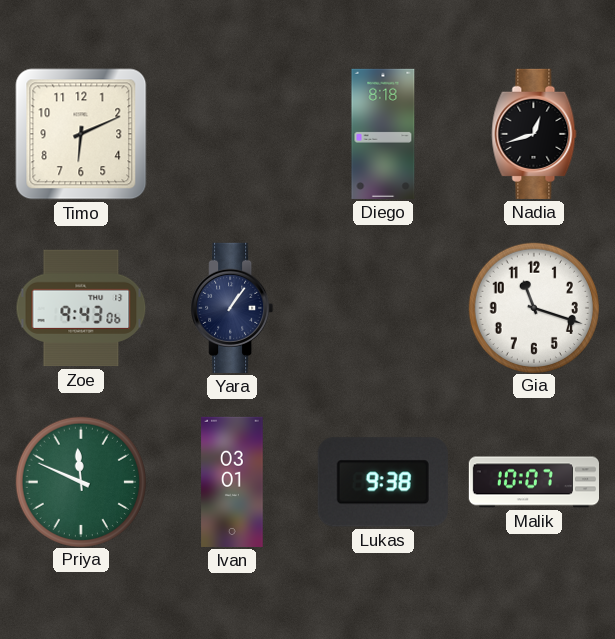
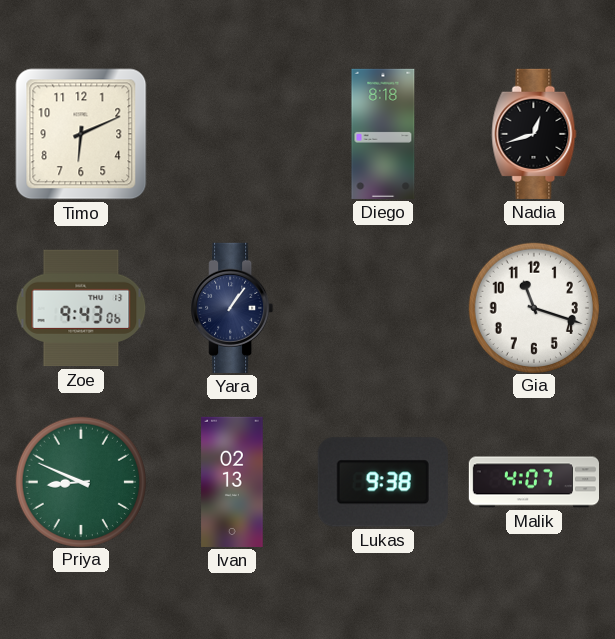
Priya: 11:49 -> 8:49 (80, 481)
Ivan: 03:01 -> 02:13 (232, 482)
Malik: 10:07 -> 4:07 (533, 482)
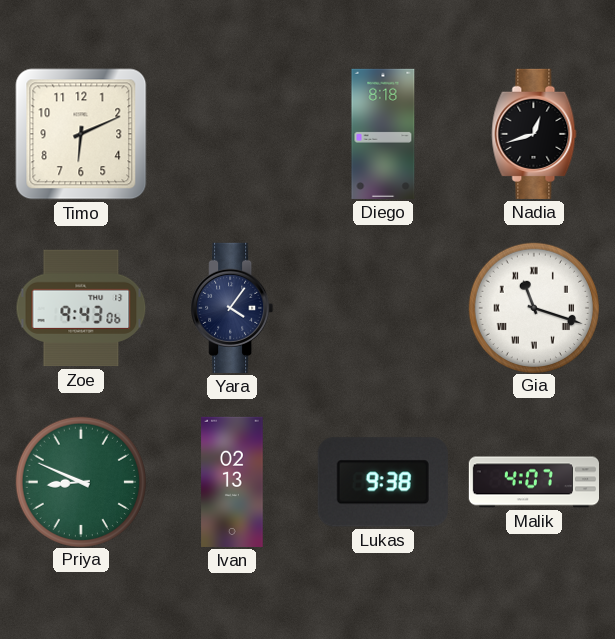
Yara: 1:06 -> 4:06 (232, 308)
Gia numerals: Arabic -> Roman (533, 307)
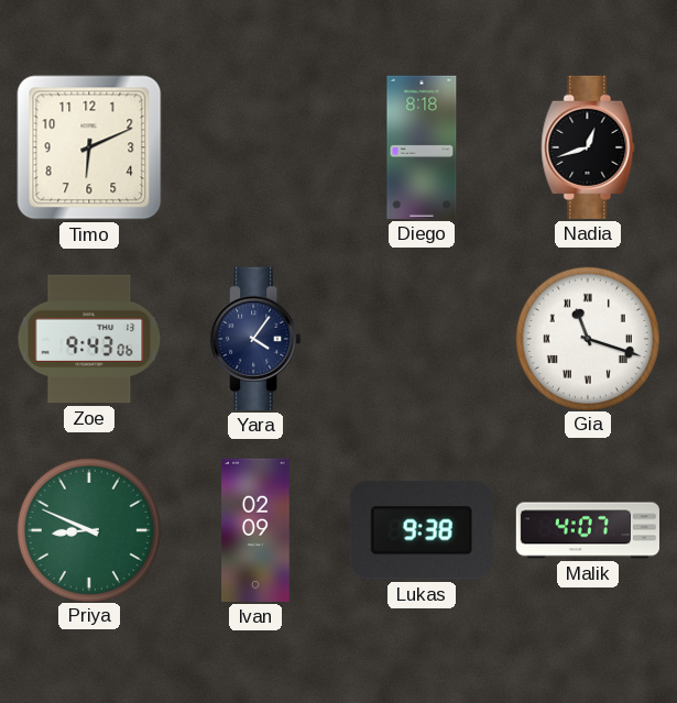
Ivan: 02:13 -> 02:09 (255, 530)
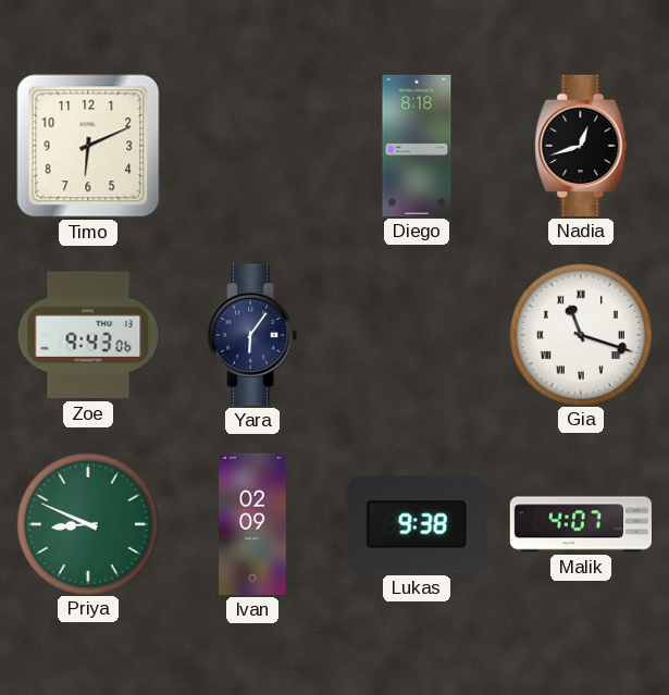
Yara: 4:06 -> 6:06 (252, 335)
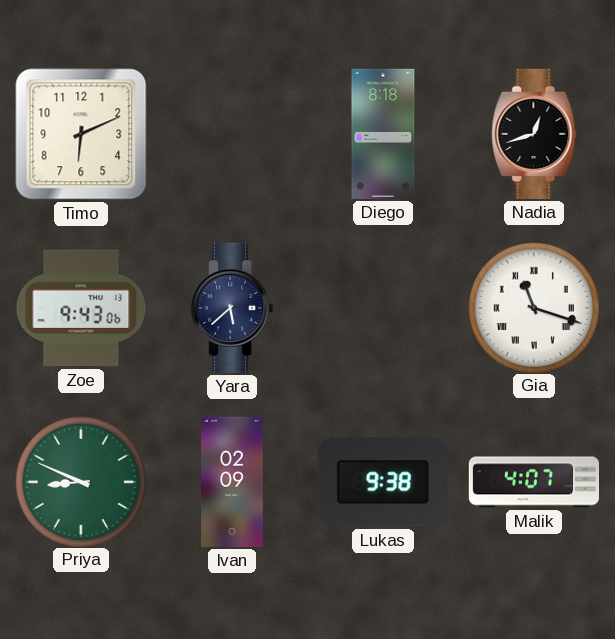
Yara: 6:06 -> 5:38 (232, 308)
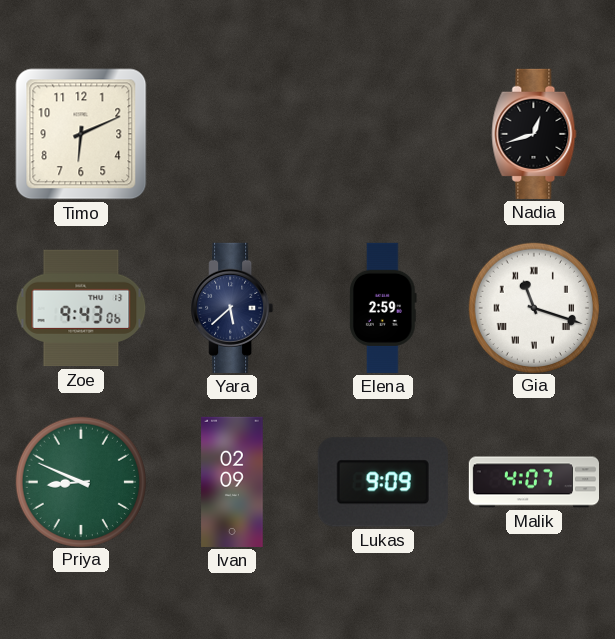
Diego: 8:18 -> none (383, 134)
Elena: none -> 2:59 (383, 308)
Lukas: 9:38 -> 9:09 (383, 482)
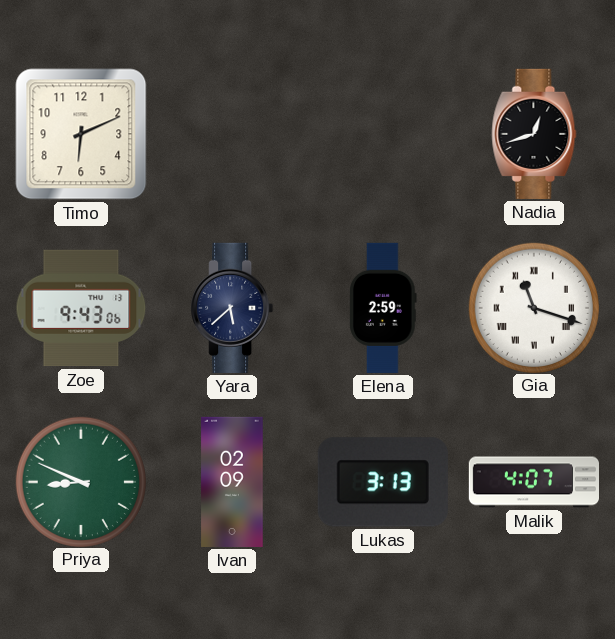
Lukas: 9:09 -> 3:13 (383, 482)
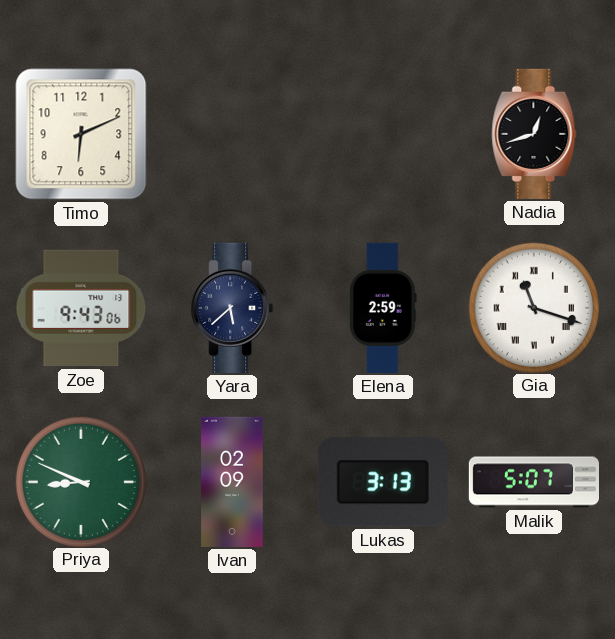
Malik: 4:07 -> 5:07 (533, 482)
